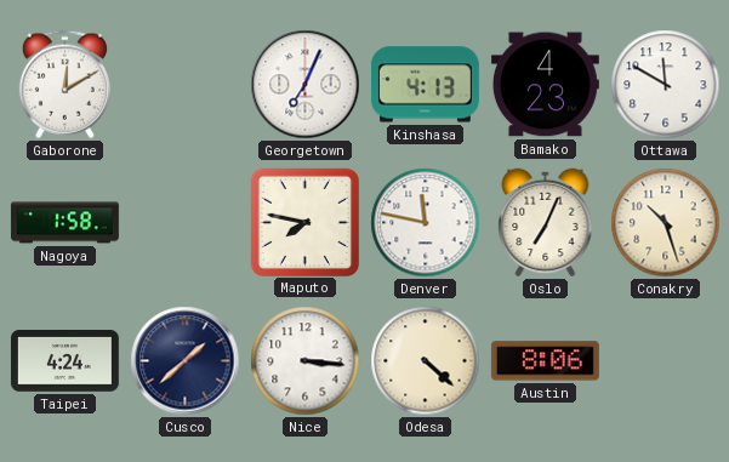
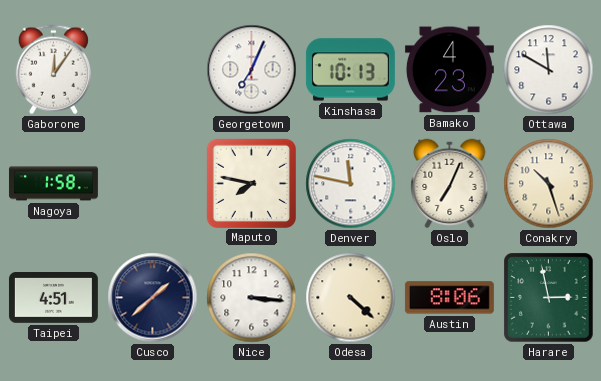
Gaborone: 12:10 -> 12:06 (53, 70)
Kinshasa: 4:13 -> 10:13 (350, 70)
Taipei: 4:24 -> 4:51 (53, 298)
Harare: none -> 2:58 (549, 298)
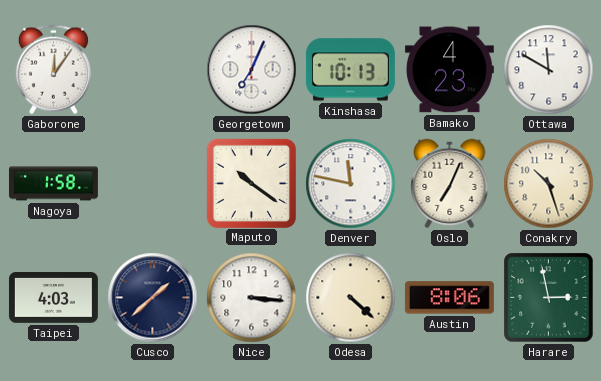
Maputo: 7:47 -> 10:21 (251, 183)
Taipei: 4:51 -> 4:03 (53, 298)
